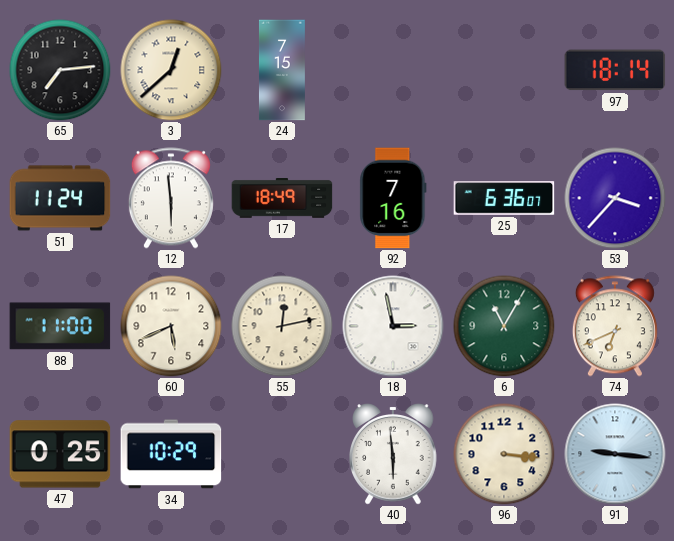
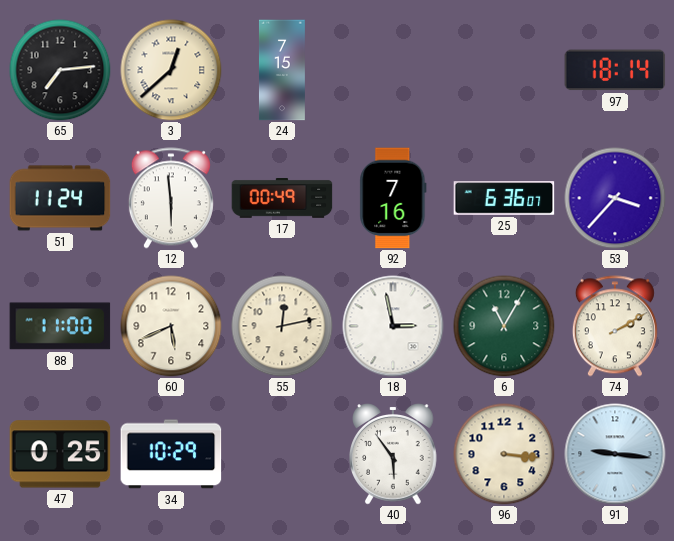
17: 18:49 -> 00:49 (282, 199)
74: 6:41 -> 2:10 (615, 326)
40: 5:59 -> 5:54 (394, 454)
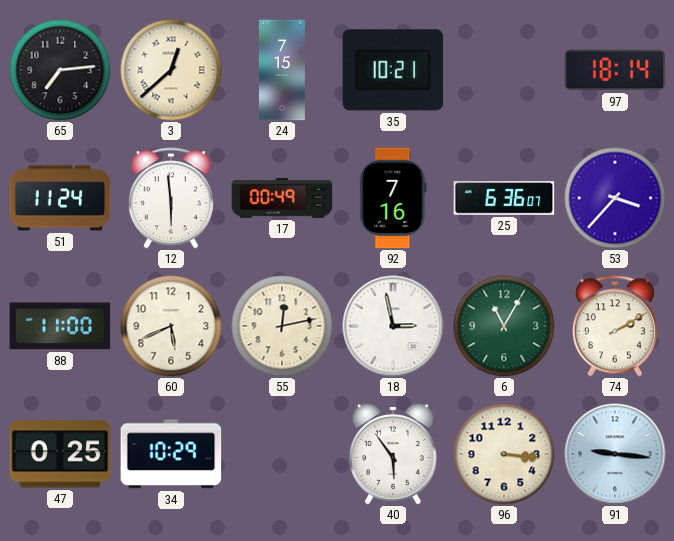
35: none -> 10:21 (393, 70)
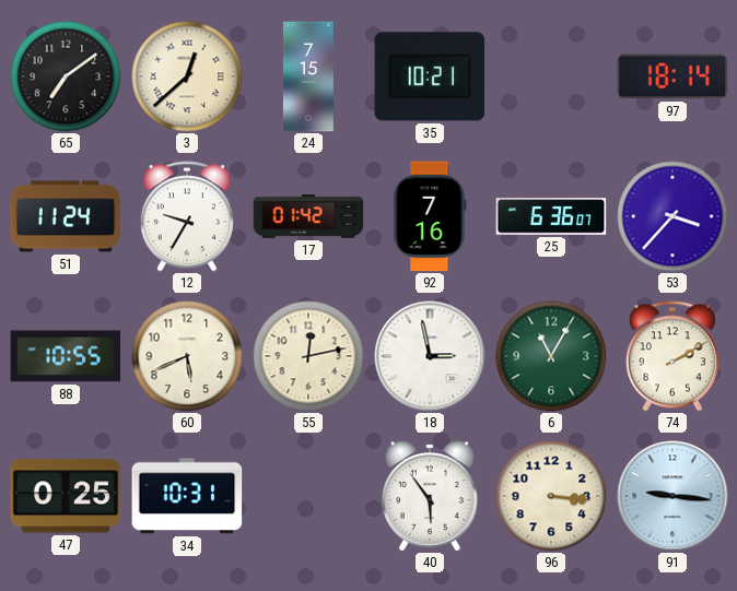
65: 7:14 -> 7:09 (66, 76)
12: 5:59 -> 9:35 (187, 216)
17: 00:49 -> 01:42 (308, 217)
88: 11:00 -> 10:55 (66, 356)
34: 10:29 -> 10:31 (187, 496)
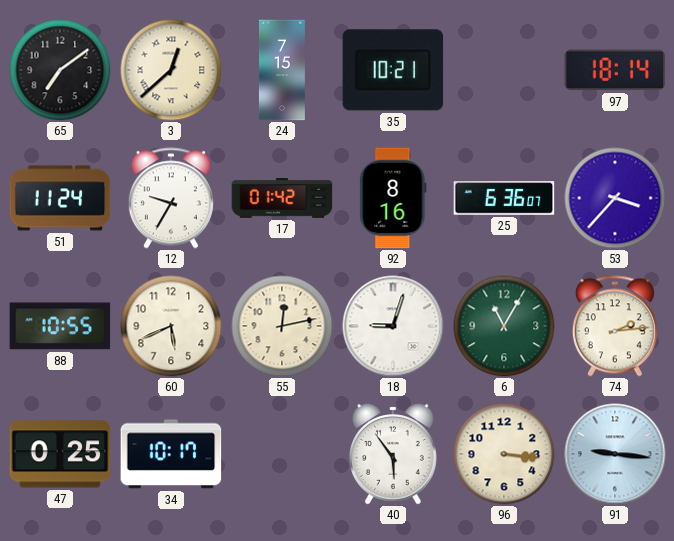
92: 7:16 -> 8:16 (393, 198)
18: 2:58 -> 9:03 (393, 326)
74: 2:10 -> 2:14 (615, 326)
34: 10:31 -> 10:17 (171, 454)
